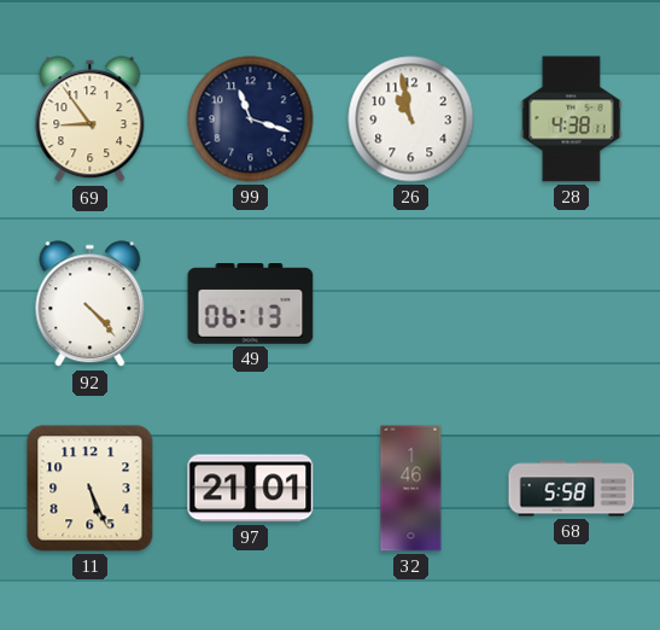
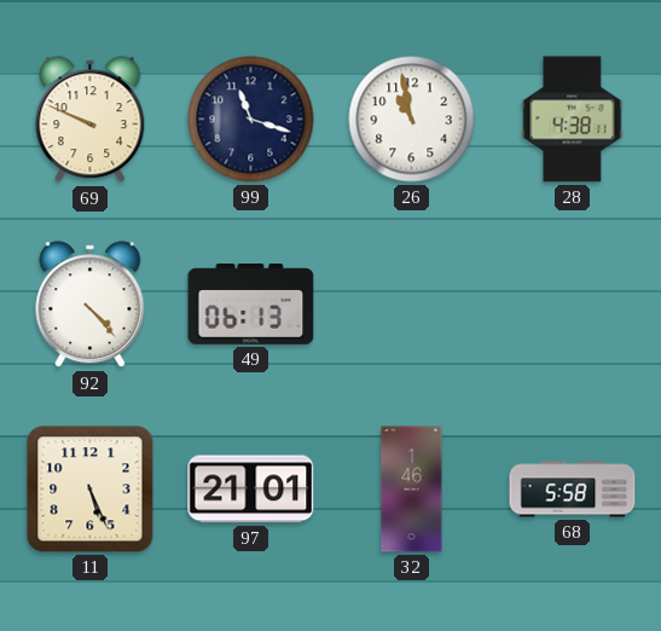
69: 8:54 -> 9:49 (91, 120)
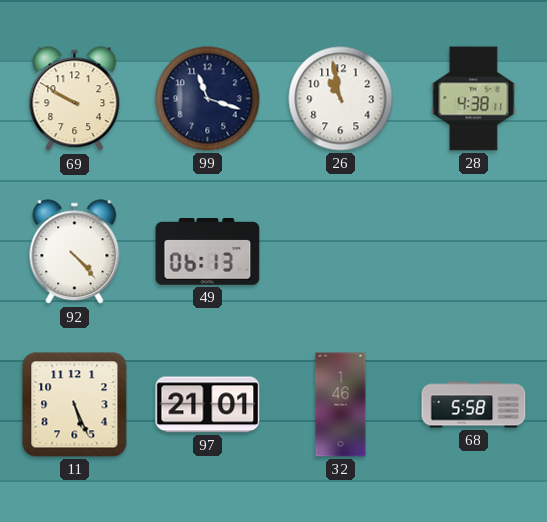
69: 9:49 -> 9:50 (75, 99)
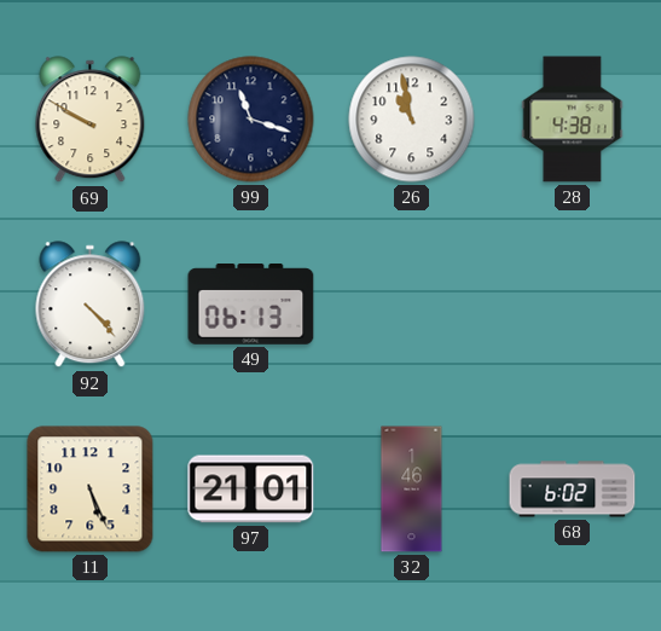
68: 5:58 -> 6:02 (573, 490)
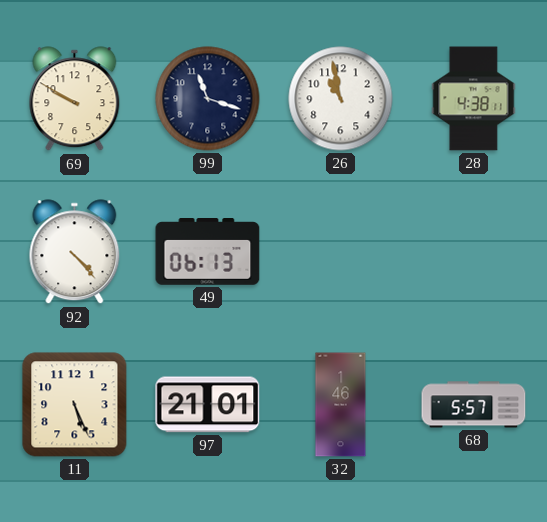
68: 6:02 -> 5:57 (474, 405)
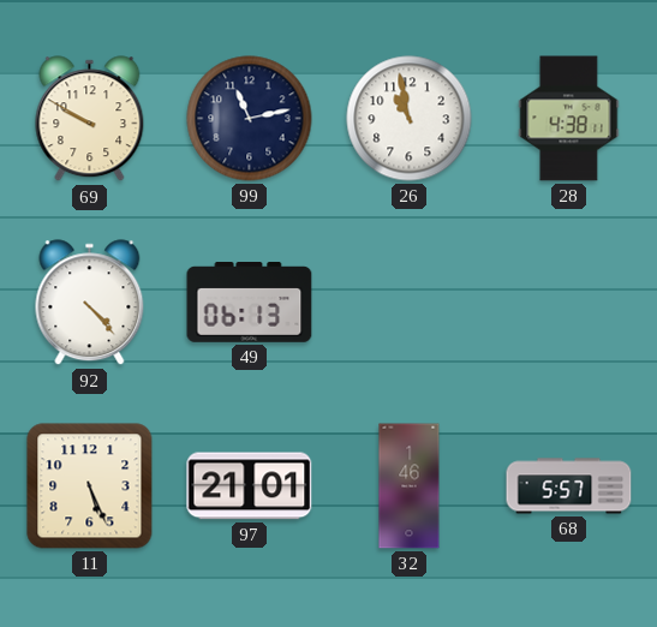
99: 11:18 -> 11:13 (250, 119)
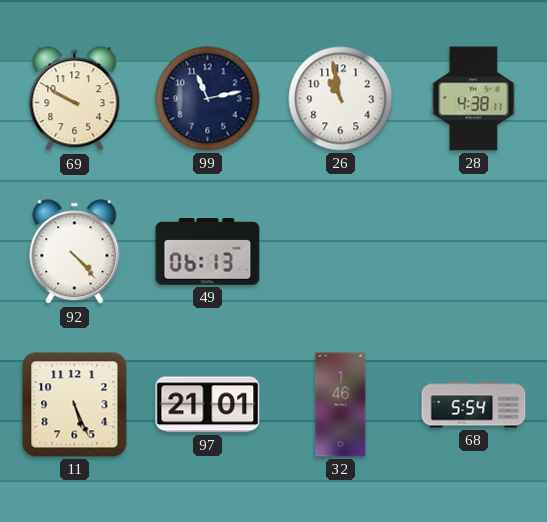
68: 5:57 -> 5:54 (474, 405)
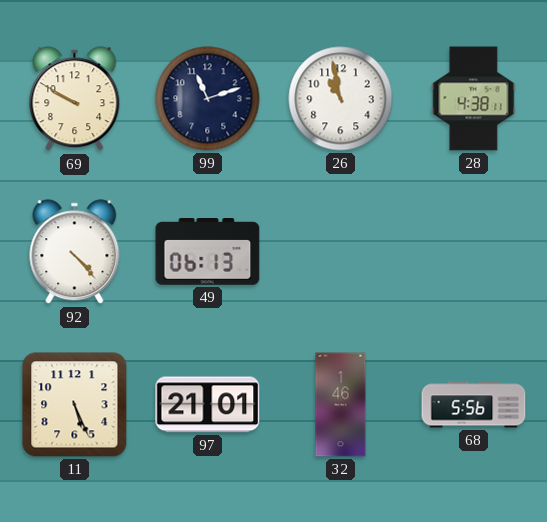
99: 11:13 -> 11:12 (208, 99)
68: 5:54 -> 5:56 (474, 405)
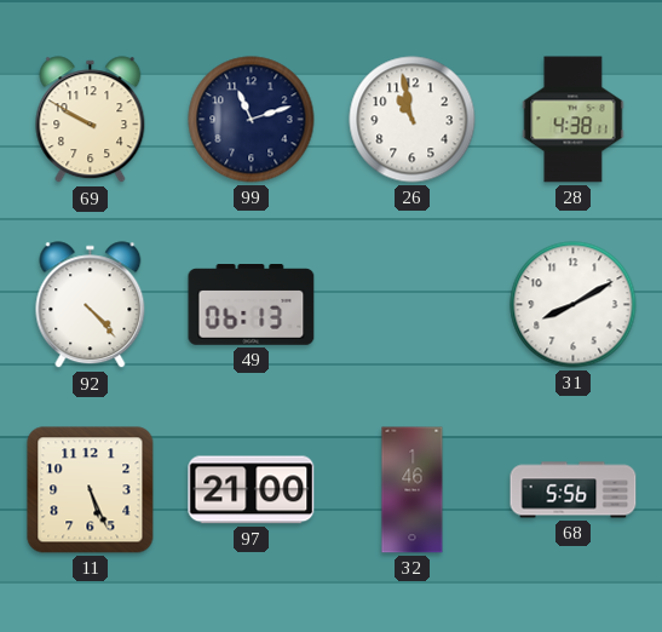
31: none -> 8:10 (574, 305)
97: 21:01 -> 21:00 (252, 490)
